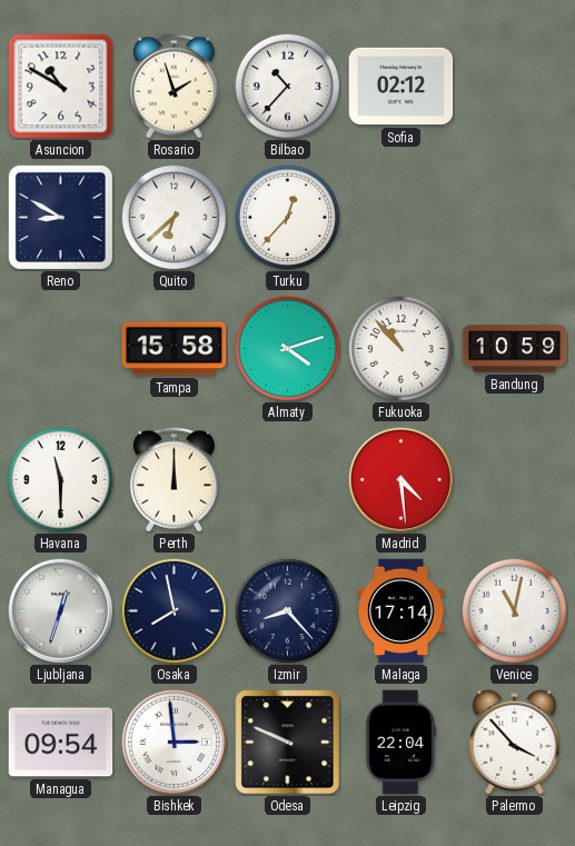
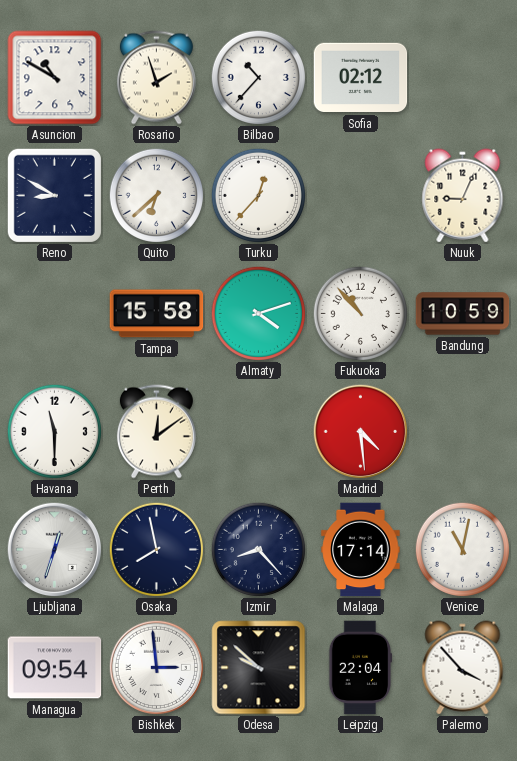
Nuuk: none -> 9:04 (463, 196)
Perth: 12:00 -> 12:09 (156, 432)
Odesa: 9:49 -> 9:52 (259, 668)
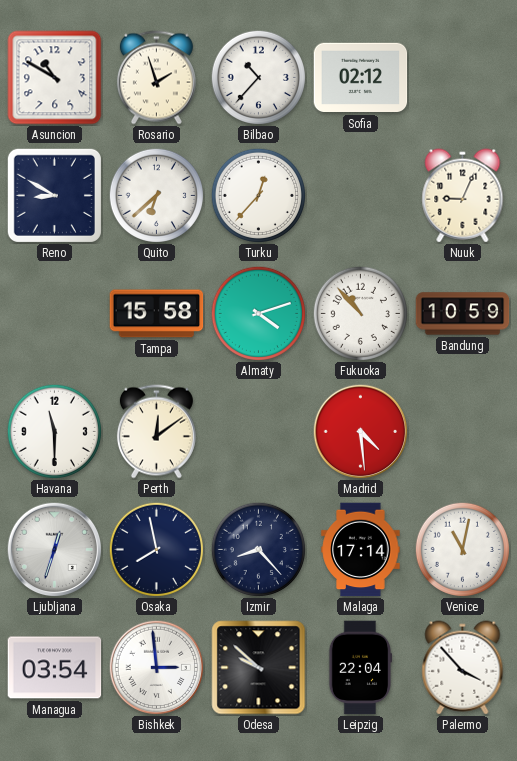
Managua: 09:54 -> 03:54 (55, 668)
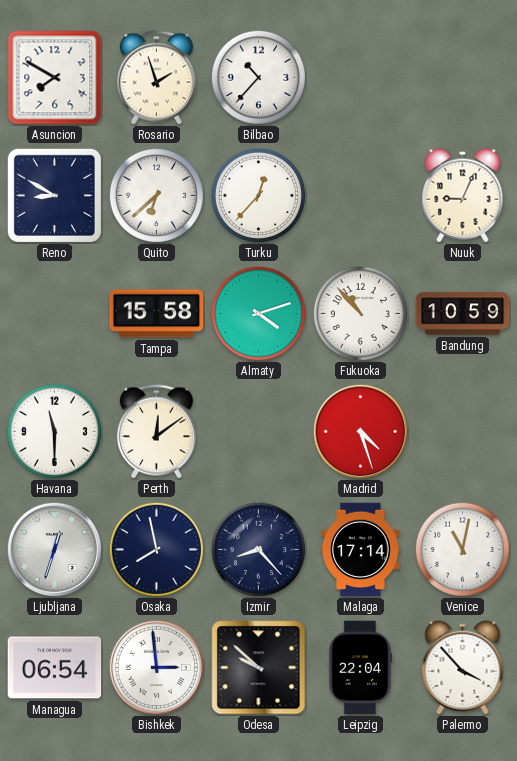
Asuncion: 10:50 -> 7:50 (55, 78)
Sofia: 02:12 -> none (361, 78)
Madrid: 4:29 -> 4:27 (360, 431)
Managua: 03:54 -> 06:54 (55, 668)
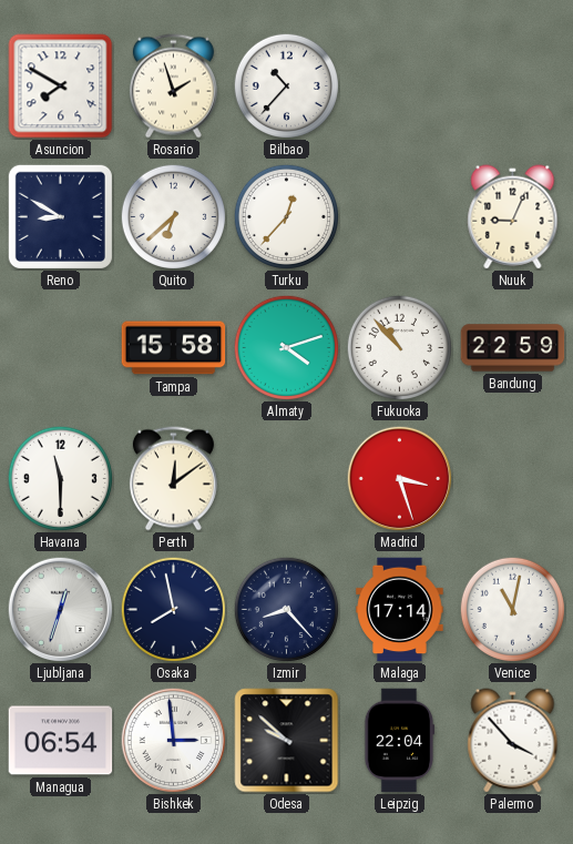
Bandung: 10:59 -> 22:59 (513, 348)
Madrid: 4:27 -> 3:27 (399, 478)
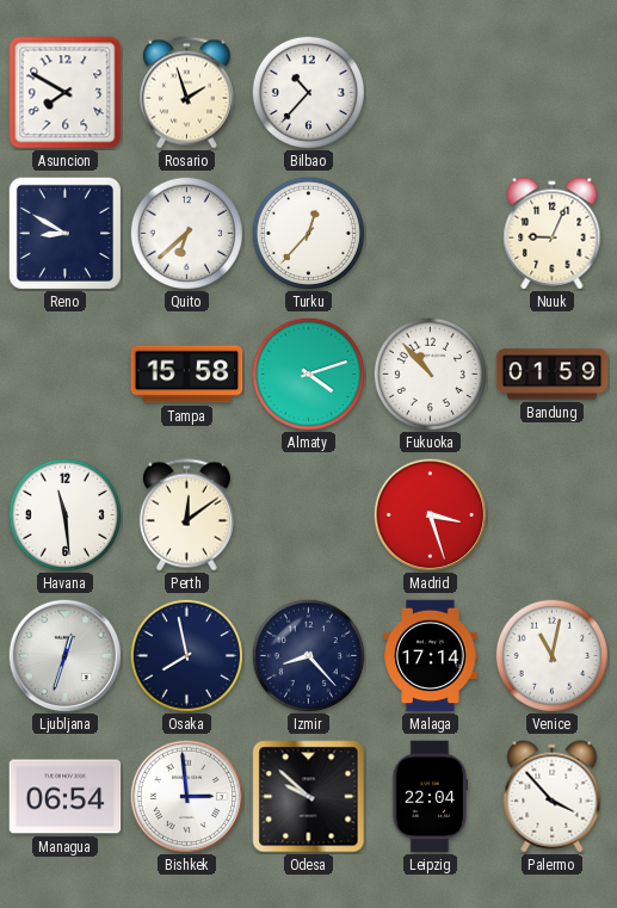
Bandung: 22:59 -> 01:59 (553, 375)
Havana: 11:30 -> 11:29 (64, 514)
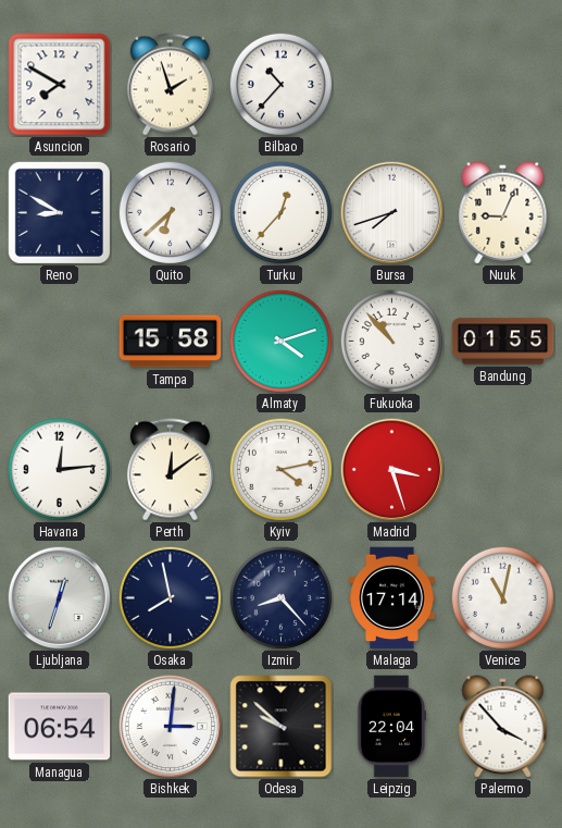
Bursa: none -> 7:42 (391, 212)
Bandung: 01:59 -> 01:55 (503, 342)
Havana: 11:29 -> 12:14 (59, 469)
Kyiv: none -> 4:13 (280, 469)
Bishkek: 2:59 -> 3:01 (170, 726)
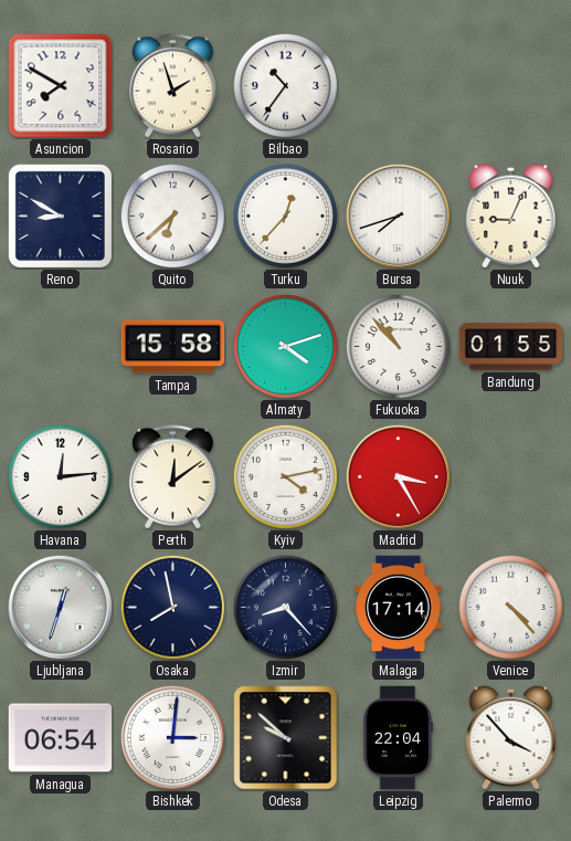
Bilbao: 10:37 -> 10:36 (285, 85)
Madrid: 3:27 -> 3:25 (398, 476)
Venice: 11:02 -> 4:23 (510, 607)
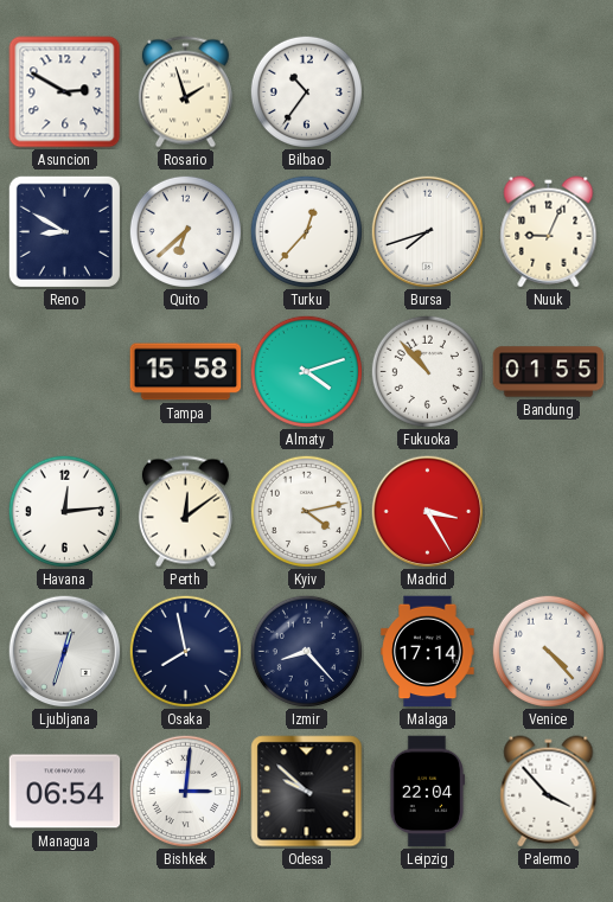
Asuncion: 7:50 -> 2:50 (65, 92)
